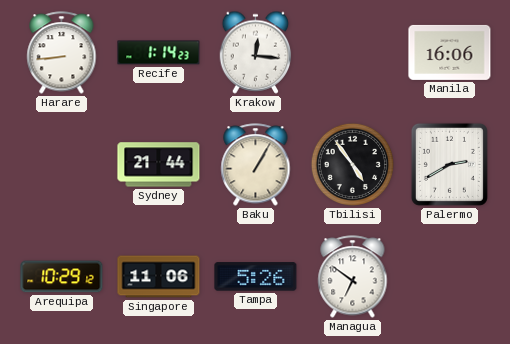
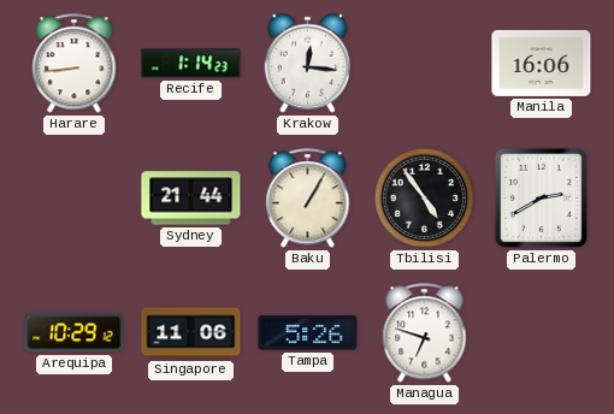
Managua: 6:51 -> 6:48 (425, 333)
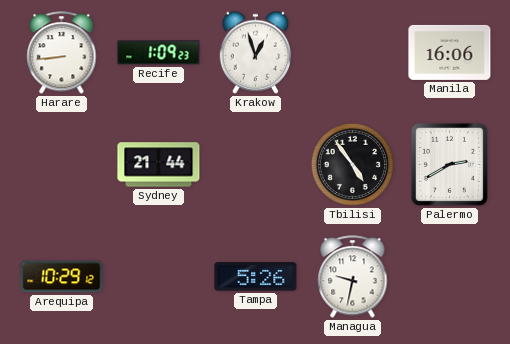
Recife: 1:14 -> 1:09 (159, 53)
Krakow: 12:16 -> 12:57 (256, 52)
Baku: 1:05 -> none (308, 199)
Singapore: 11:06 -> none (191, 333)
Managua: 6:48 -> 9:32 (353, 277)
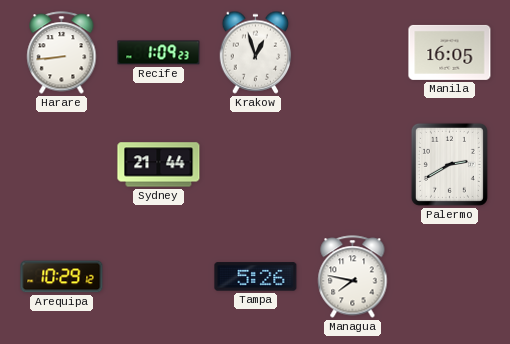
Manila: 16:06 -> 16:05 (450, 52)
Tbilisi: 4:54 -> none (352, 164)
Managua: 9:32 -> 7:47 (353, 277)
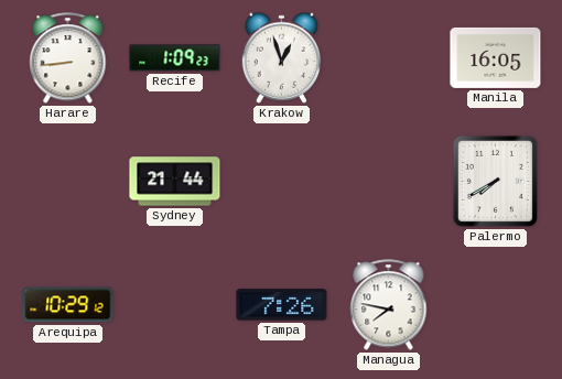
Palermo: 2:40 -> 7:40 (495, 181)
Tampa: 5:26 -> 7:26 (282, 305)
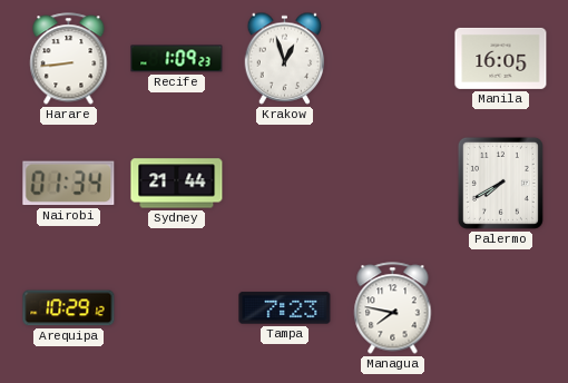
Nairobi: none -> 01:34 (69, 184)
Tampa: 7:26 -> 7:23 (285, 308)
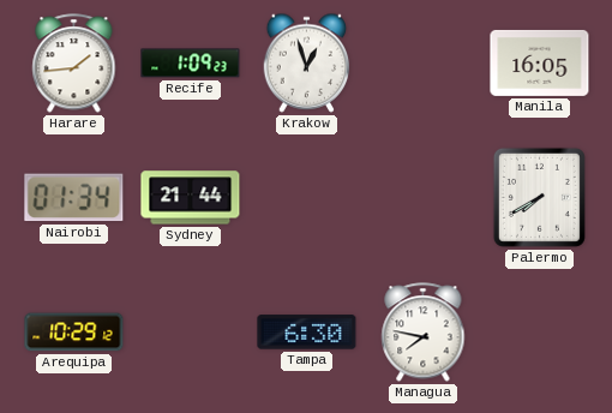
Harare: 8:44 -> 1:44 (74, 64)
Tampa: 7:23 -> 6:30 (307, 333)
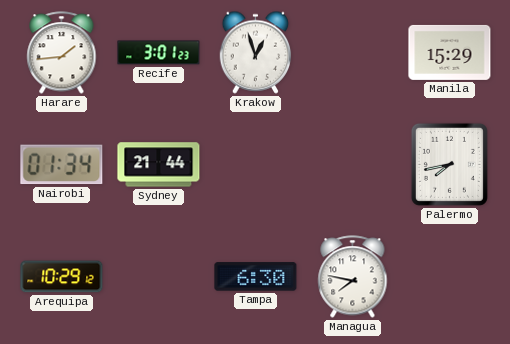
Recife: 1:09 -> 3:01 (159, 53)
Manila: 16:05 -> 15:29 (450, 52)
Palermo: 7:40 -> 7:43 (449, 164)
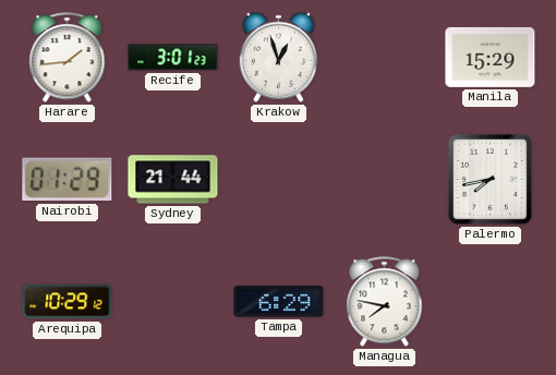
Nairobi: 01:34 -> 01:29 (68, 180)
Tampa: 6:30 -> 6:29 (279, 302)
